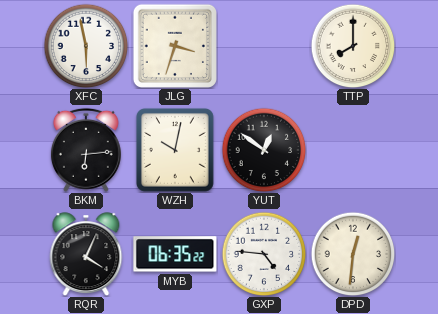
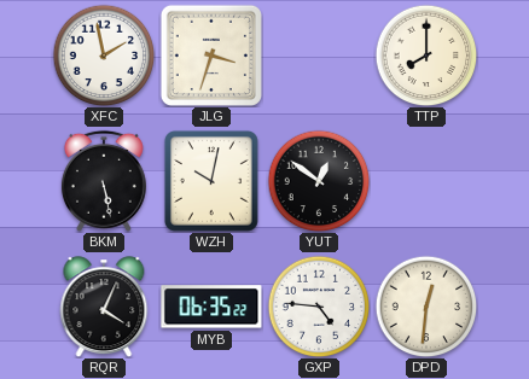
XFC: 5:58 -> 1:58 (104, 56)
BKM: 6:14 -> 5:28 (104, 181)
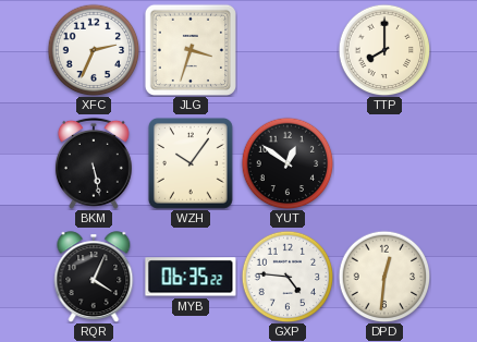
XFC: 1:58 -> 2:34 (94, 50)
WZH: 10:02 -> 10:06 (191, 163)
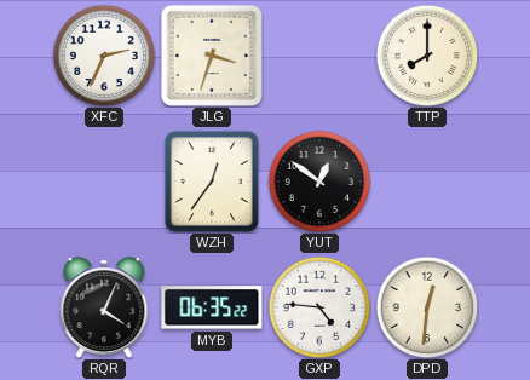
BKM: 5:28 -> none (94, 163)
WZH: 10:06 -> 12:36 (212, 182)
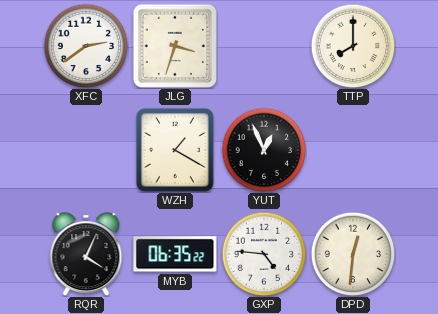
XFC: 2:34 -> 2:39 (86, 46)
WZH: 12:36 -> 1:20 (175, 150)
YUT: 12:51 -> 12:56 (264, 150)
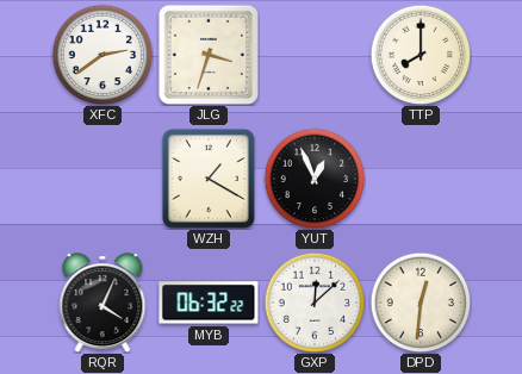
MYB: 06:35 -> 06:32 (209, 303)
GXP: 4:46 -> 12:08 (315, 303)
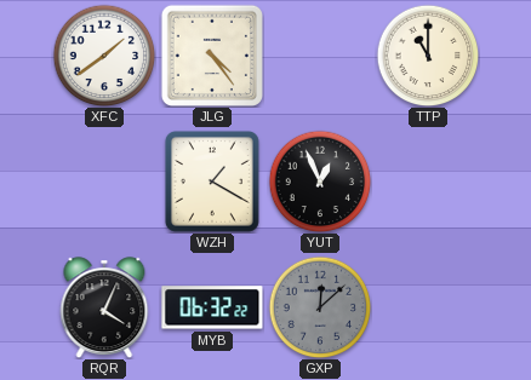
XFC: 2:39 -> 1:39 (104, 56)
JLG: 3:33 -> 4:24 (211, 54)
TTP: 8:00 -> 11:00 (428, 56)
GXP dial: white -> grey (320, 307)
DPD: 12:31 -> none (421, 303)
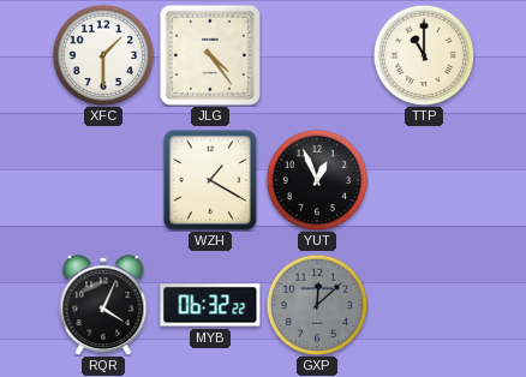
XFC: 1:39 -> 1:30 (103, 55)
